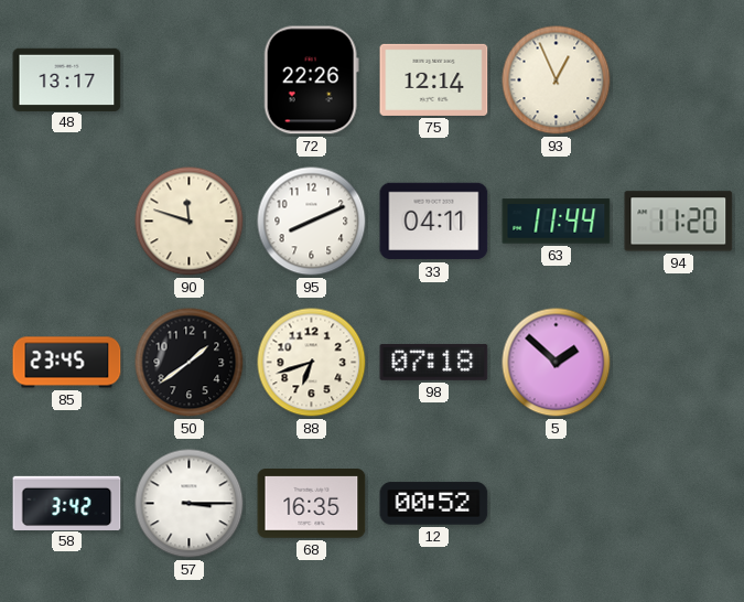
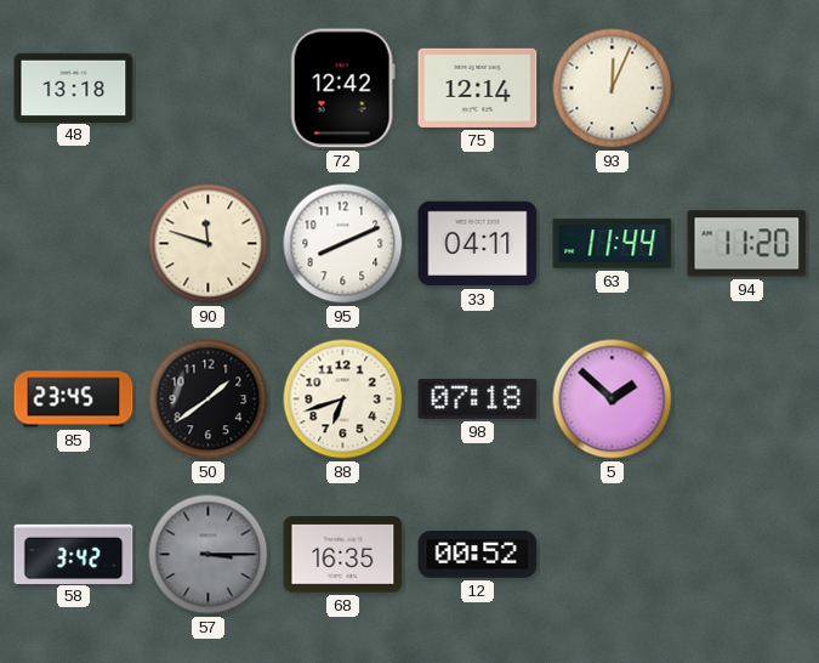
48: 13:17 -> 13:18 (74, 87)
72: 22:26 -> 12:42 (342, 89)
93: 12:56 -> 12:04 (613, 89)
57 dial: white -> grey (209, 555)
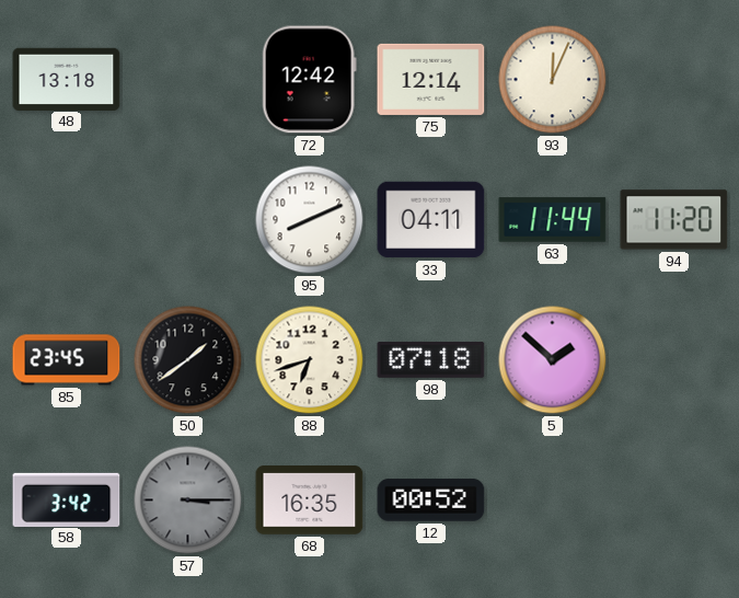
90: 11:48 -> none (209, 244)
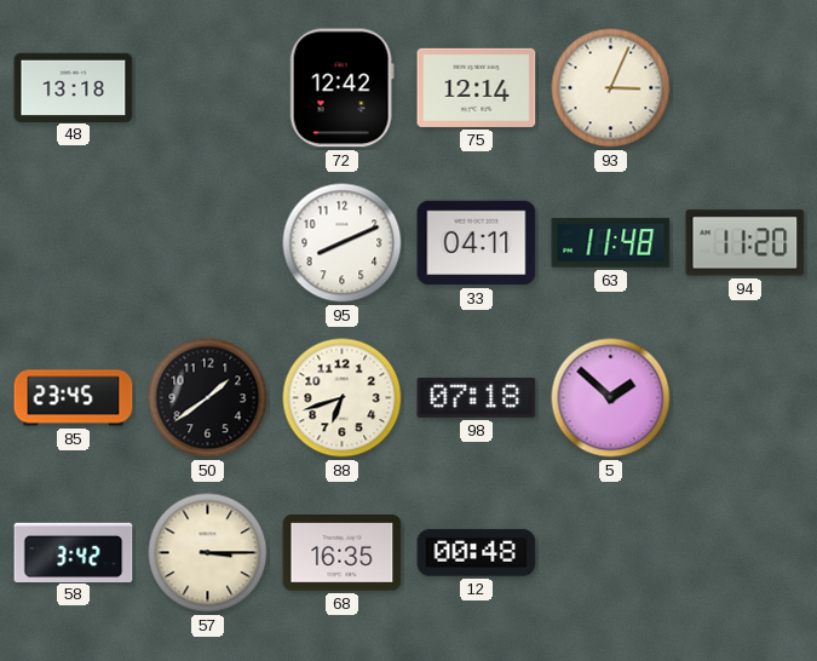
93: 12:04 -> 3:04 (611, 88)
63: 11:44 -> 11:48 (611, 243)
57 dial: grey -> cream (208, 553)
12: 00:52 -> 00:48 (477, 553)
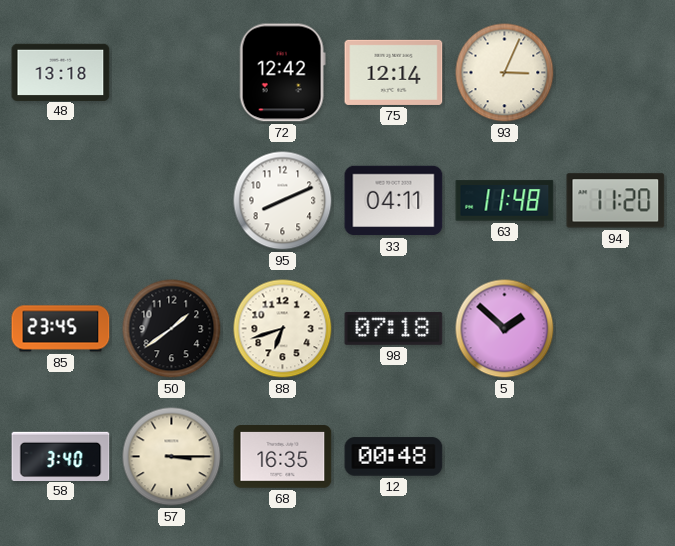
58: 3:42 -> 3:40 (61, 456)
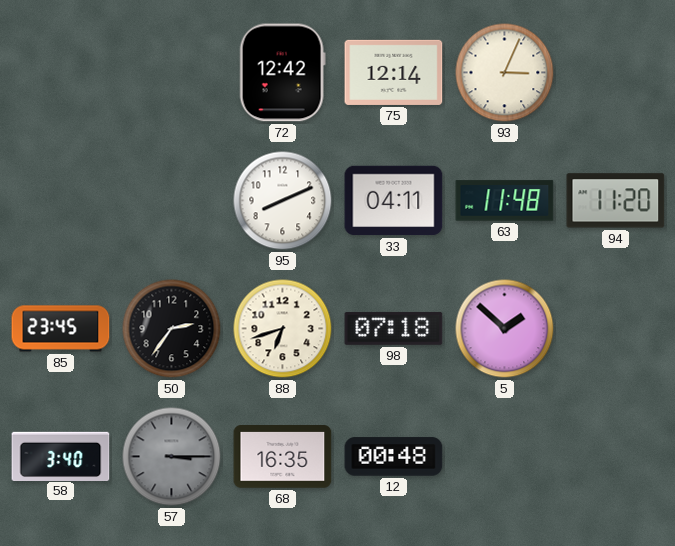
48: 13:18 -> none (61, 72)
50: 1:39 -> 2:36 (172, 329)
57 dial: cream -> grey (172, 457)
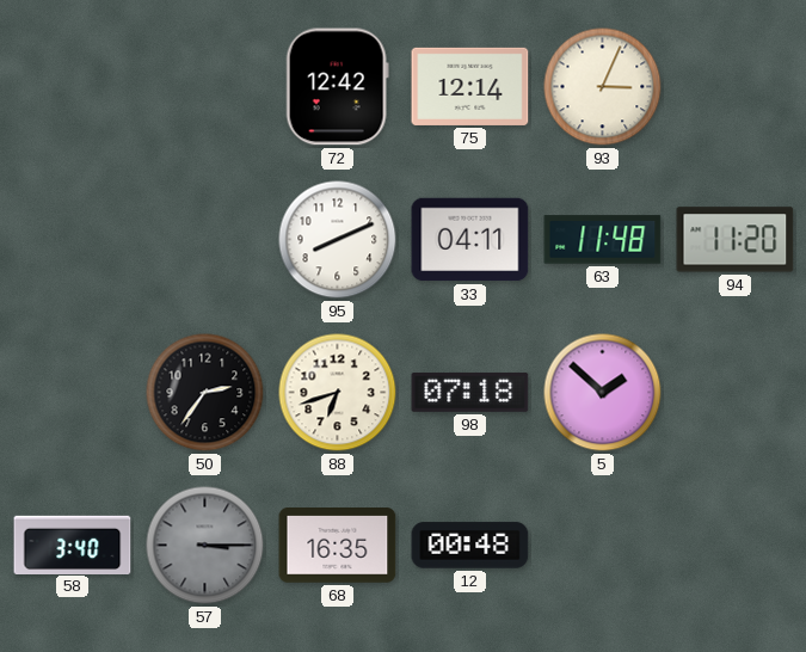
85: 23:45 -> none (61, 329)
